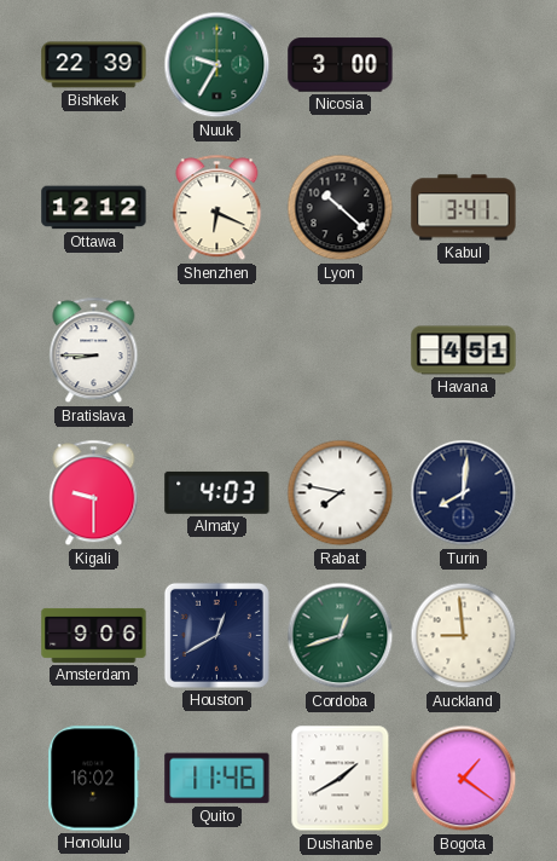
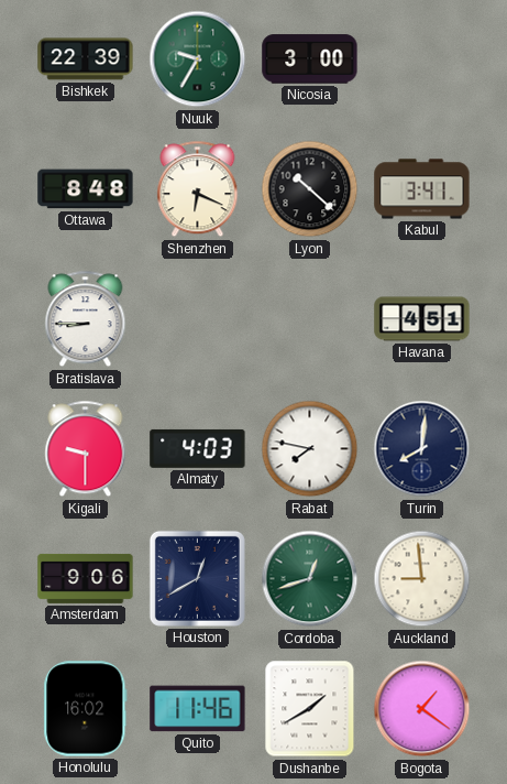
Ottawa: 12:12 -> 8:48 (86, 189)
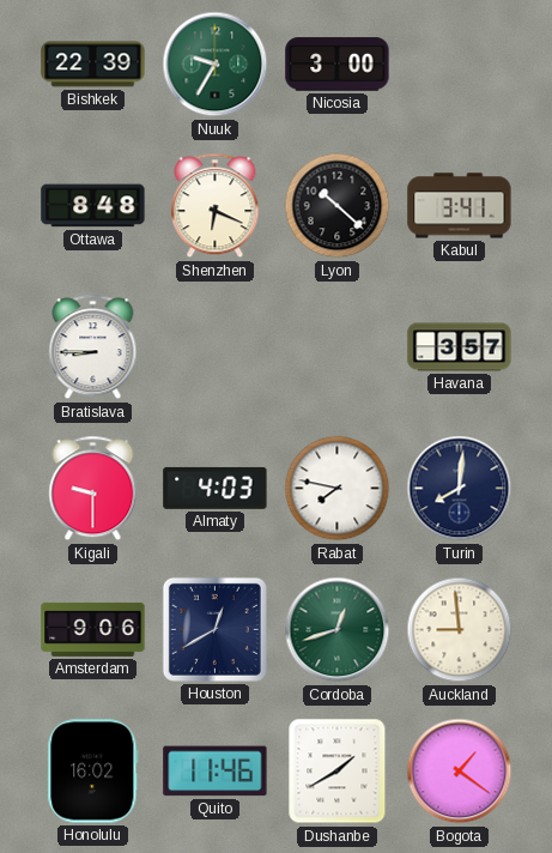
Havana: 4:51 -> 3:57 (460, 347)
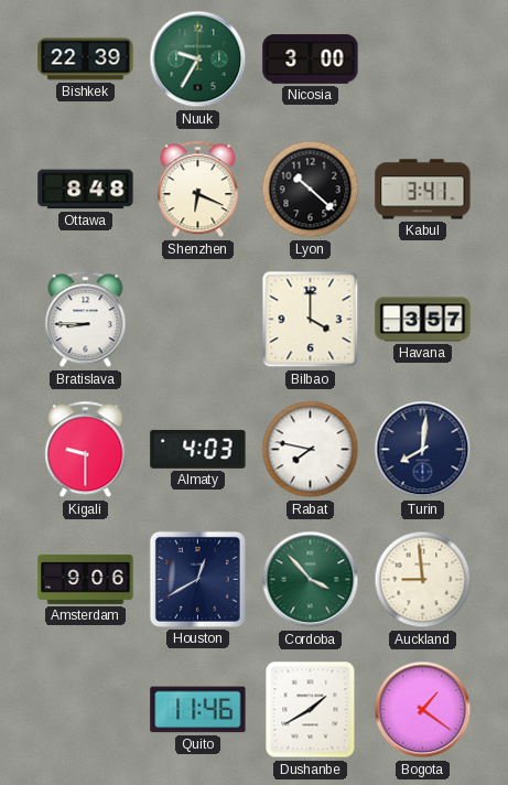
Bilbao: none -> 4:00 (311, 320)
Cordoba: 12:42 -> 3:53 (311, 580)
Honolulu: 16:02 -> none (93, 772)
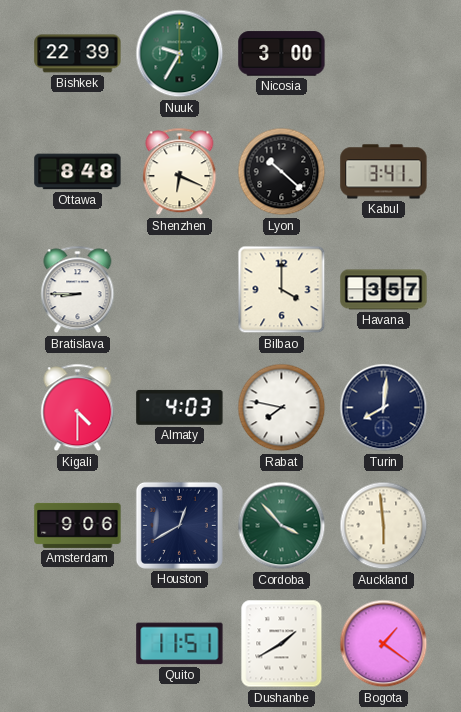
Kigali: 9:30 -> 4:30 (78, 408)
Auckland: 8:59 -> 5:59 (384, 526)
Quito: 11:46 -> 11:51 (180, 644)
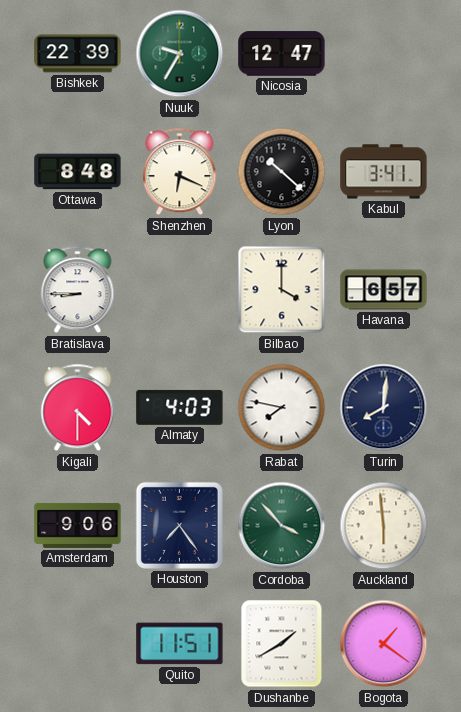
Nicosia: 3:00 -> 12:47 (282, 54)
Havana: 3:57 -> 6:57 (384, 290)
Houston: 12:40 -> 7:24 (179, 525)
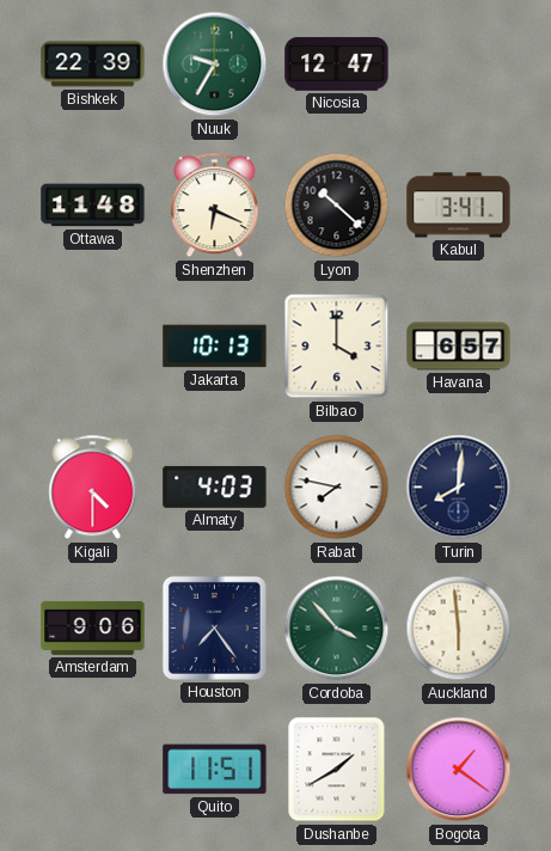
Ottawa: 8:48 -> 11:48 (93, 206)
Bratislava: 8:45 -> none (78, 290)
Jakarta: none -> 10:13 (215, 347)
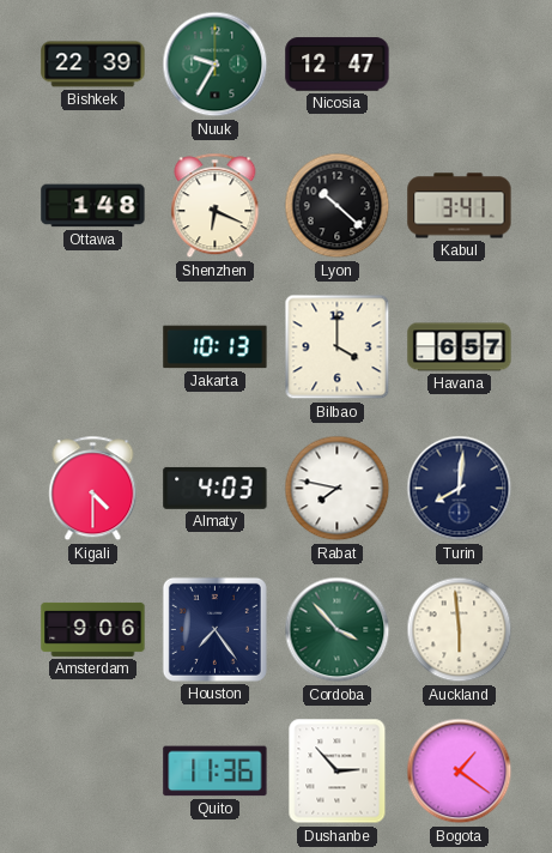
Ottawa: 11:48 -> 1:48 (93, 206)
Quito: 11:51 -> 11:36 (216, 772)
Dushanbe: 1:40 -> 2:53 (338, 772)
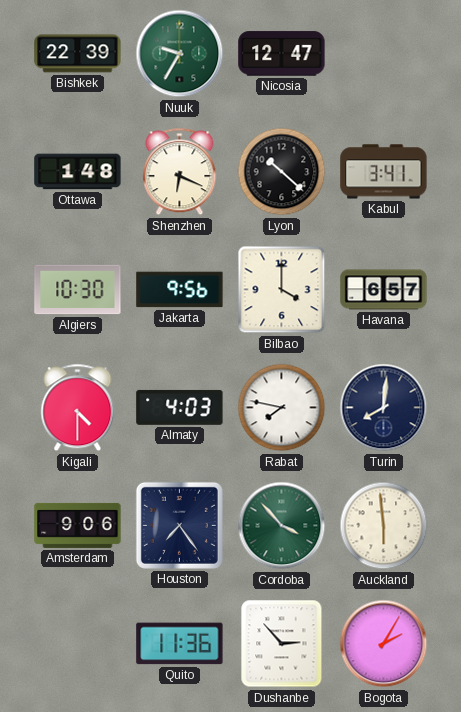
Algiers: none -> 10:30 (78, 290)
Jakarta: 10:13 -> 9:56 (180, 290)
Bogota: 1:21 -> 2:05 (384, 644)
